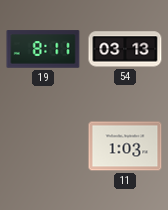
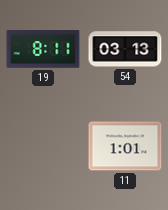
11: 1:03 -> 1:01 (125, 146)
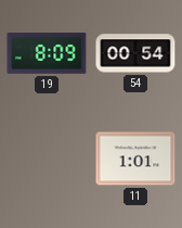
19: 8:11 -> 8:09 (47, 53)
54: 03:13 -> 00:54 (135, 53)
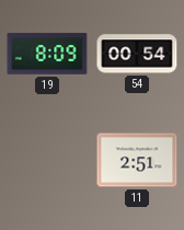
11: 1:01 -> 2:51 (137, 160)
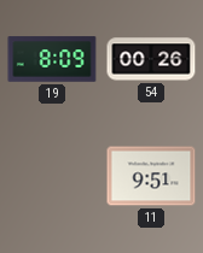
54: 00:54 -> 00:26 (151, 59)
11: 2:51 -> 9:51 (151, 176)
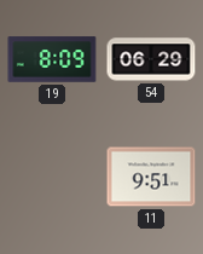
54: 00:26 -> 06:29 (151, 59)
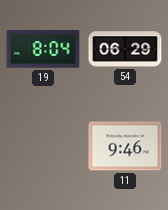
19: 8:09 -> 8:04 (43, 49)
11: 9:51 -> 9:46 (125, 146)
